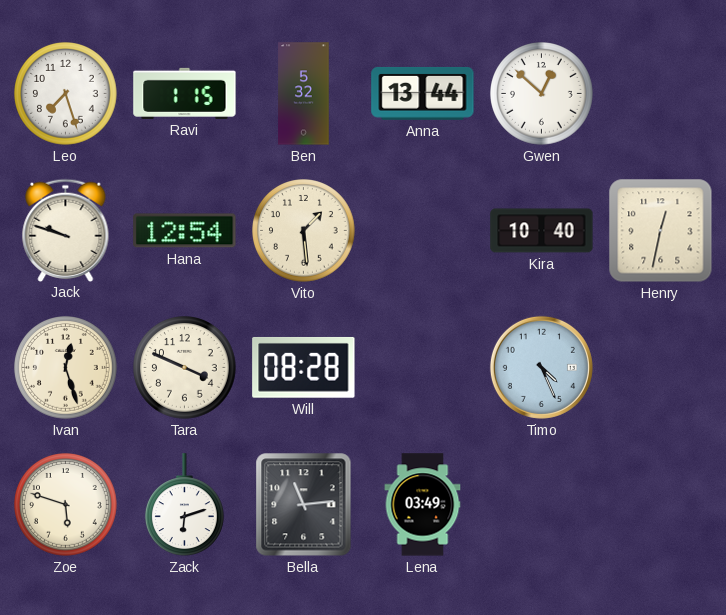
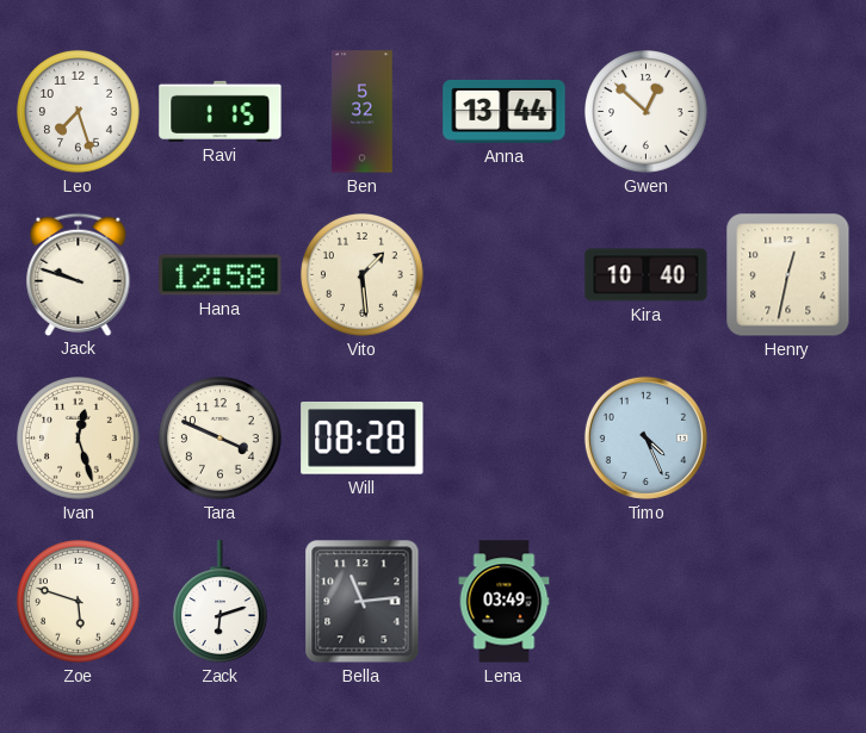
Hana: 12:54 -> 12:58 (221, 275)
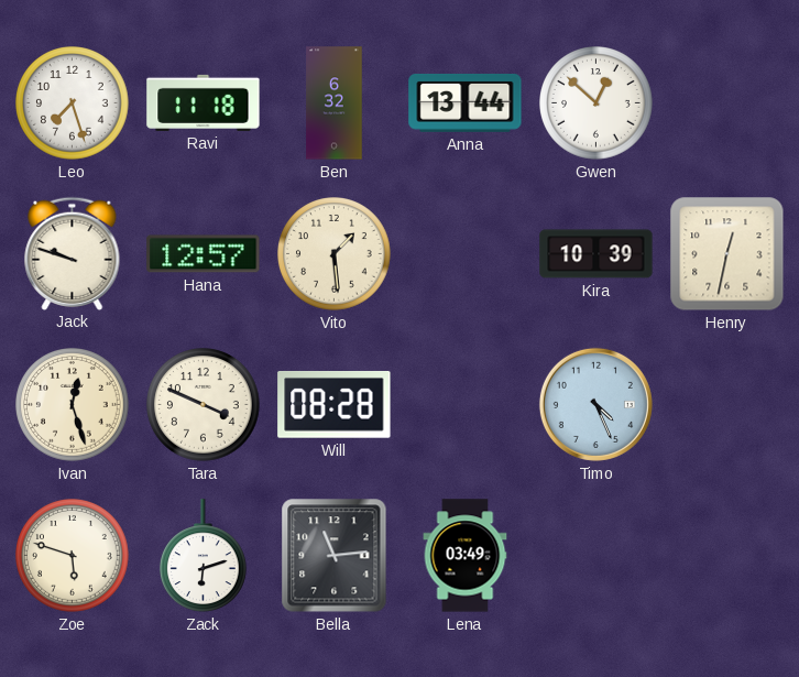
Ravi: 1:15 -> 11:18 (204, 102)
Ben: 5:32 -> 6:32 (335, 103)
Hana: 12:58 -> 12:57 (204, 254)
Kira: 10:40 -> 10:39 (596, 254)
